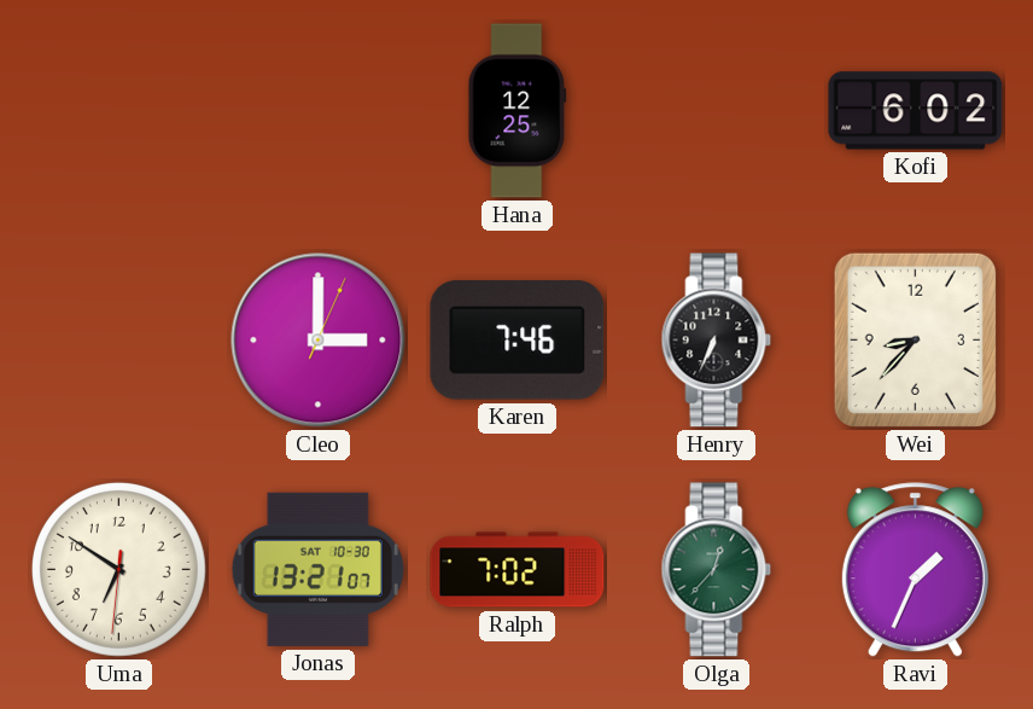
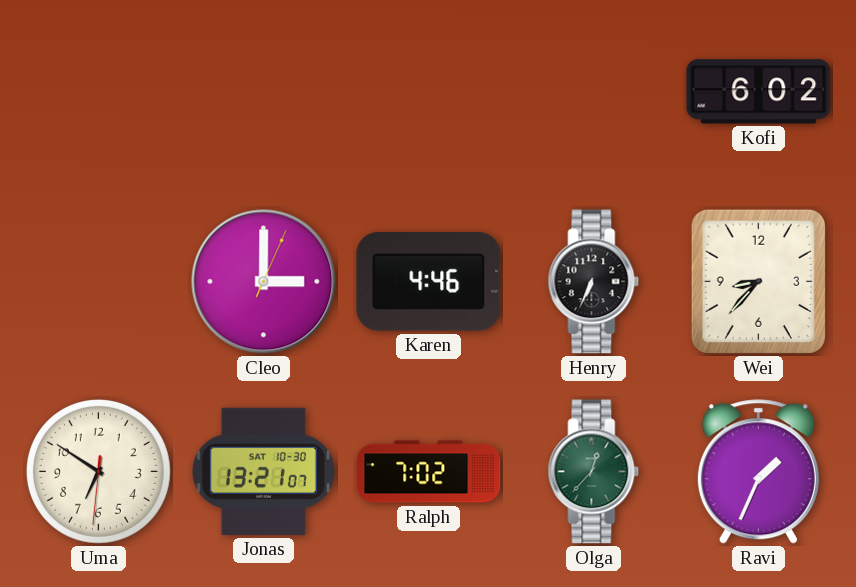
Hana: 12:25 -> none (518, 111)
Karen: 7:46 -> 4:46 (429, 282)
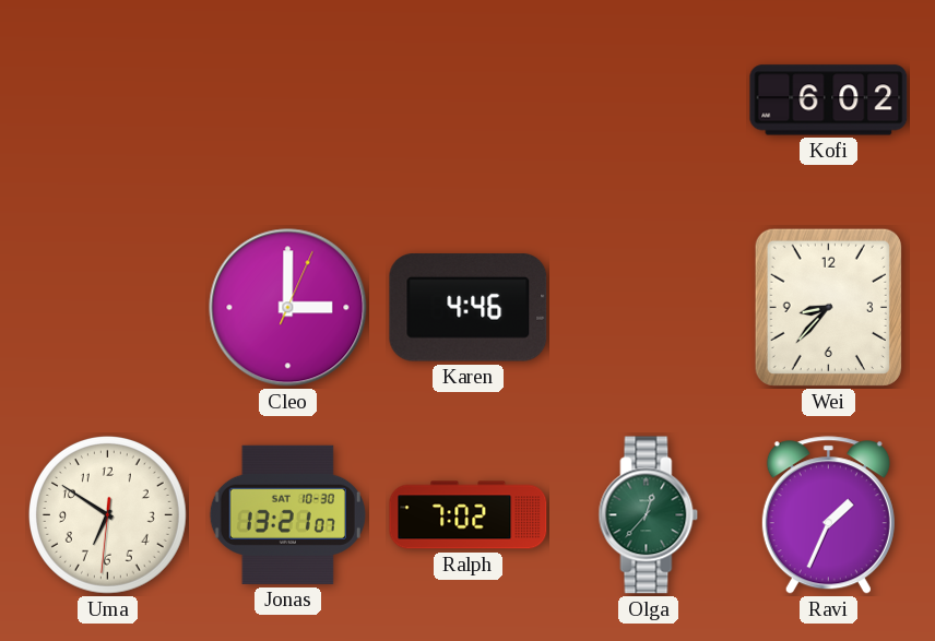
Henry: 6:34 -> none (594, 282)
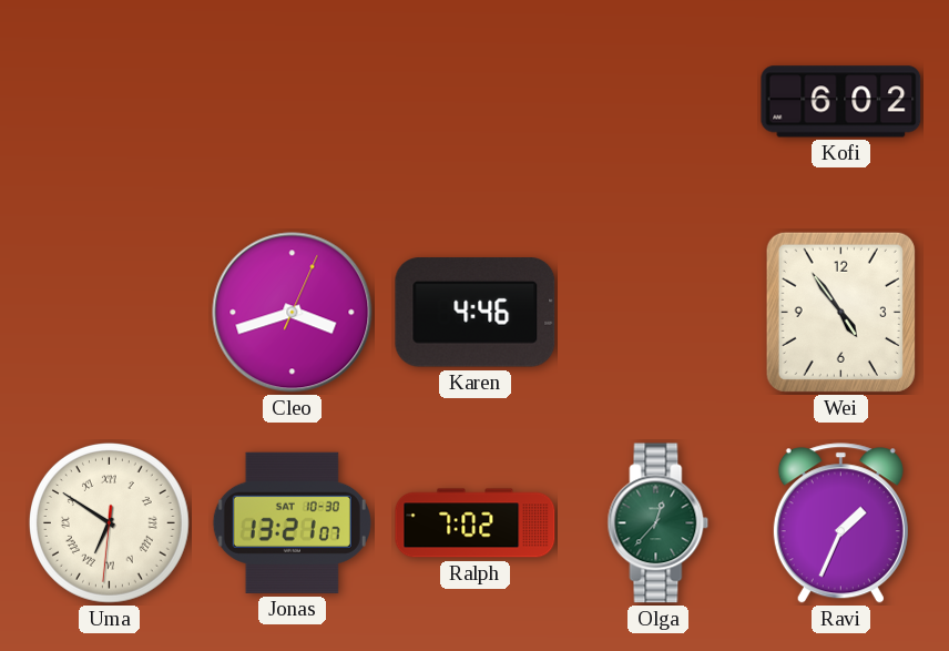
Cleo: 3:00 -> 3:42 (293, 313)
Wei: 8:37 -> 4:54 (840, 312)
Uma numerals: Arabic -> Roman (109, 522)
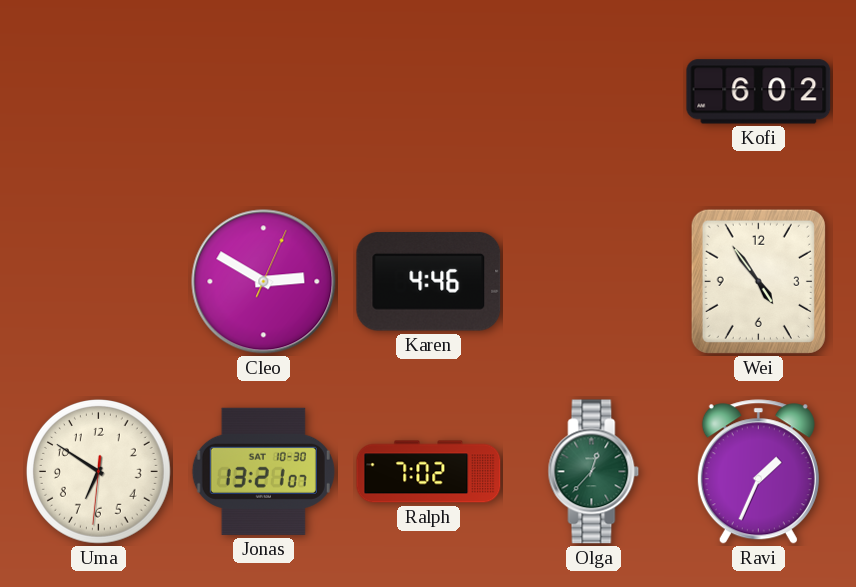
Cleo: 3:42 -> 2:50 (264, 282)
Uma numerals: Roman -> Arabic (98, 471)
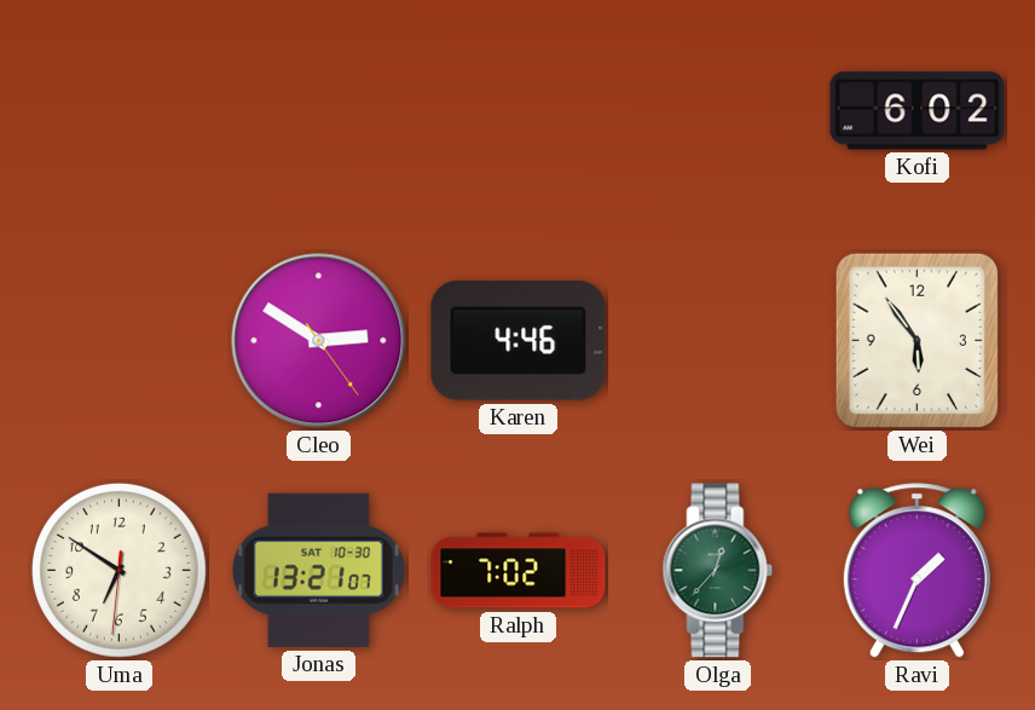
Cleo: 2:50:04 -> 2:50:24 (319, 341)
Wei: 4:54 -> 5:54 (917, 340)
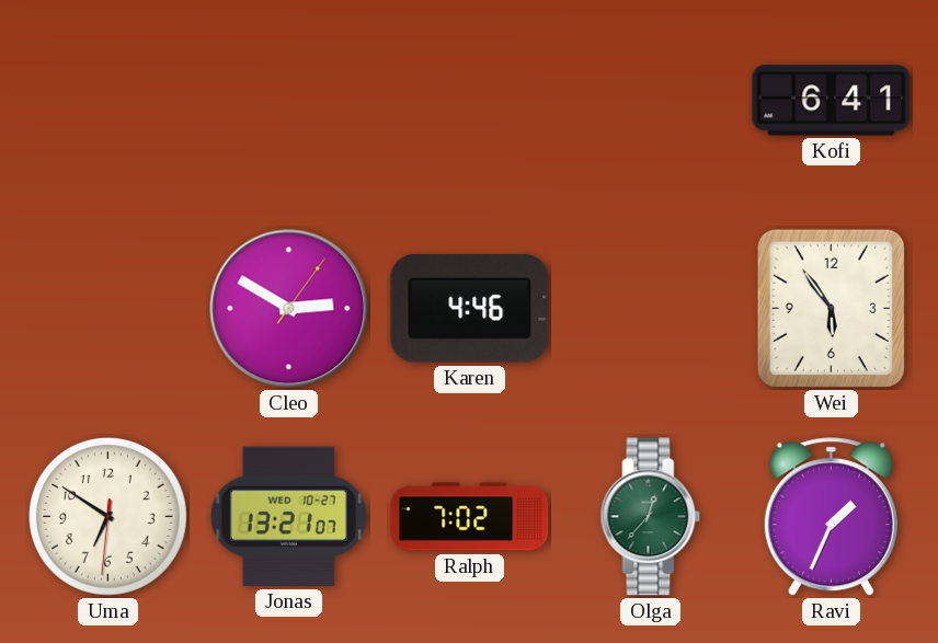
Kofi: 6:02 -> 6:41 (832, 101)
Cleo: 2:50:24 -> 2:50:06 (289, 309)
Jonas date: SAT 10-30 -> WED 10-27 (288, 516)
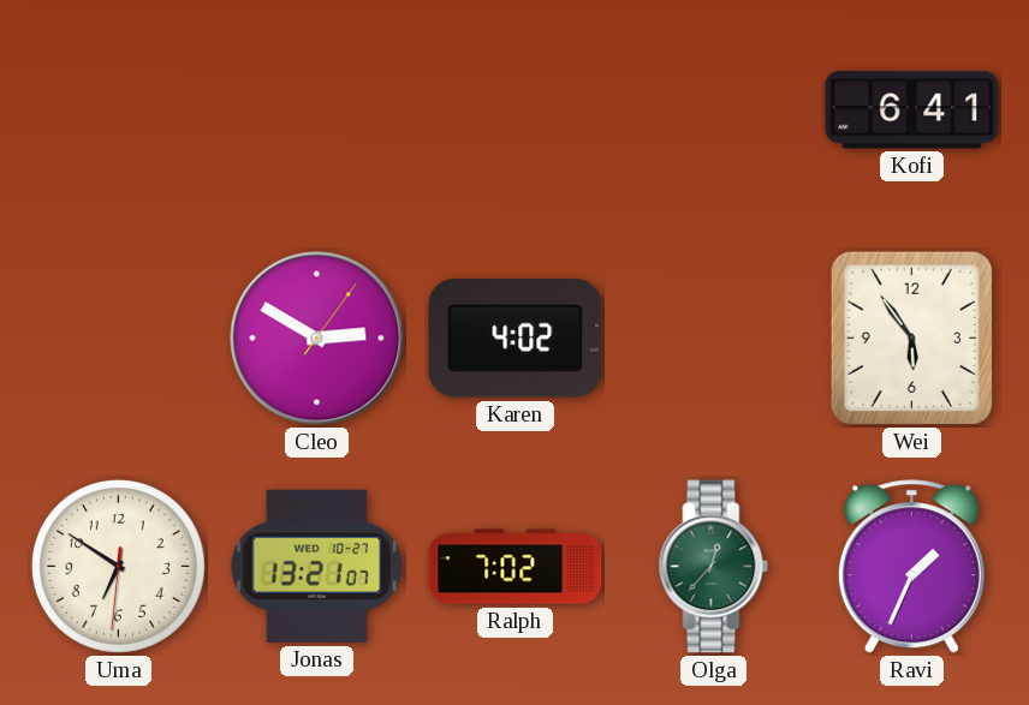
Karen: 4:46 -> 4:02 (516, 339)
